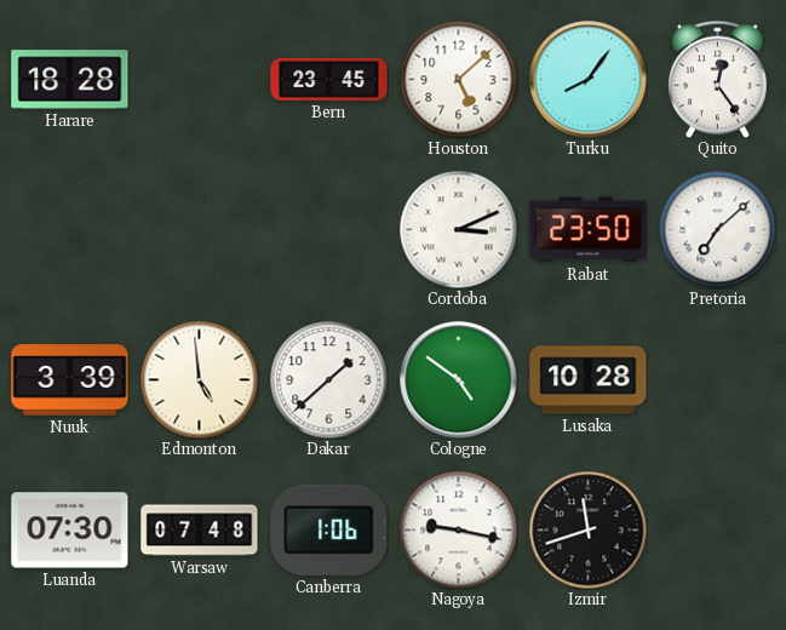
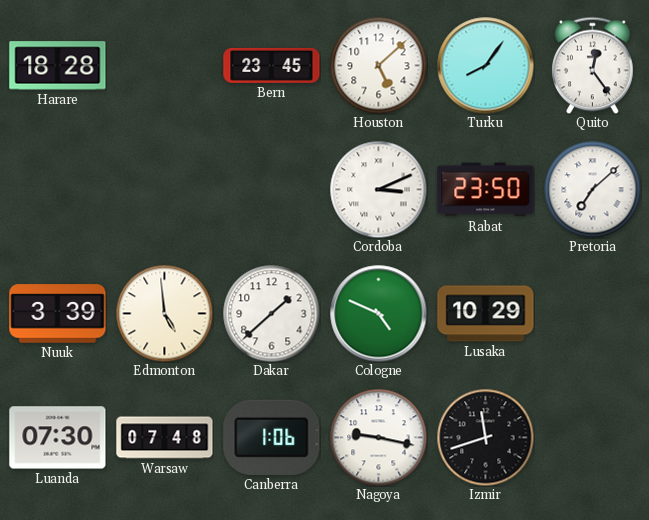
Cologne: 4:51 -> 4:49 (379, 314)
Lusaka: 10:28 -> 10:29 (486, 314)
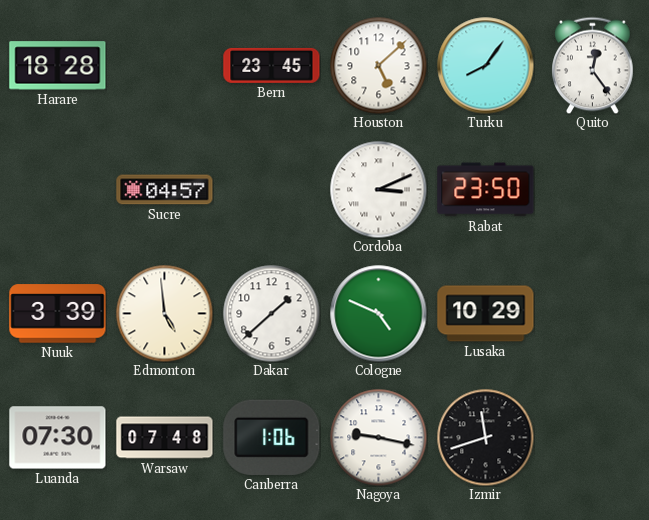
Sucre: none -> 04:57 (165, 190)
Pretoria: 7:08 -> none (592, 189)
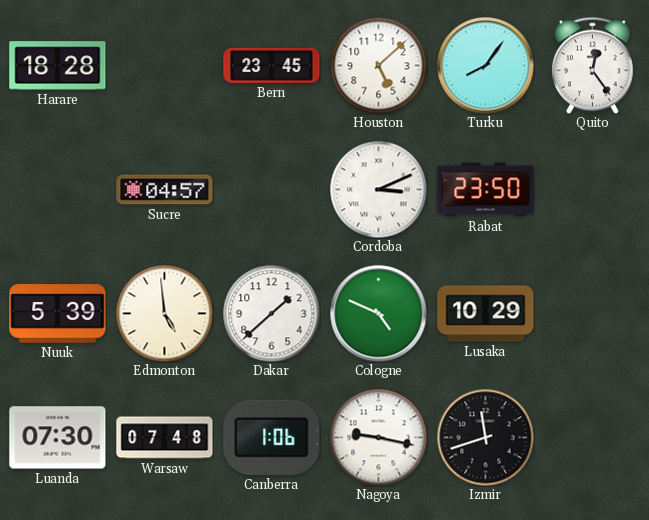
Nuuk: 3:39 -> 5:39 (58, 314)
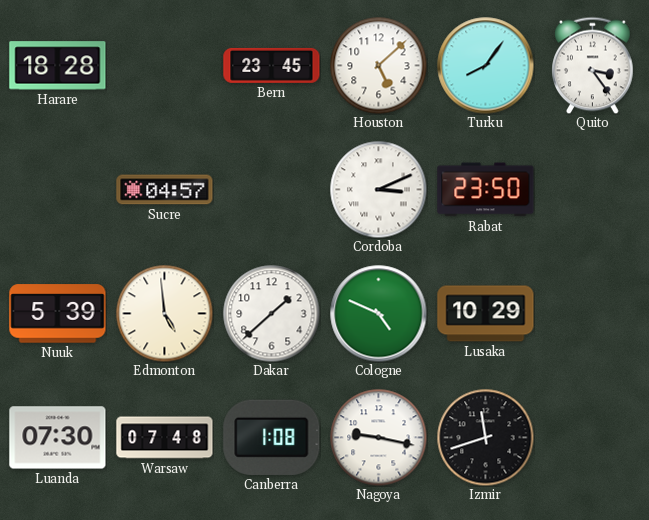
Quito: 12:24 -> 3:24 (593, 65)
Canberra: 1:06 -> 1:08 (272, 437)
